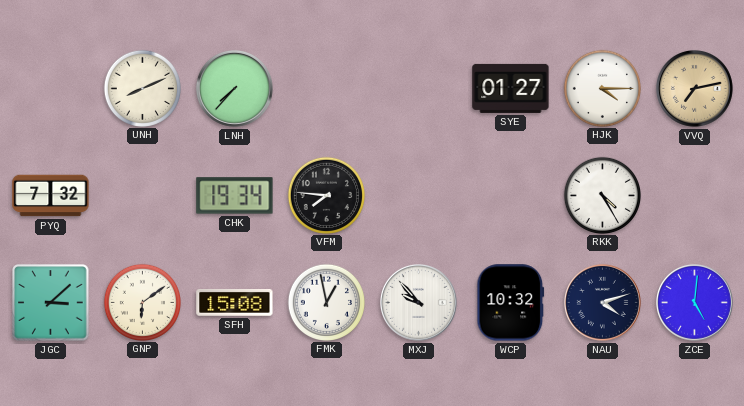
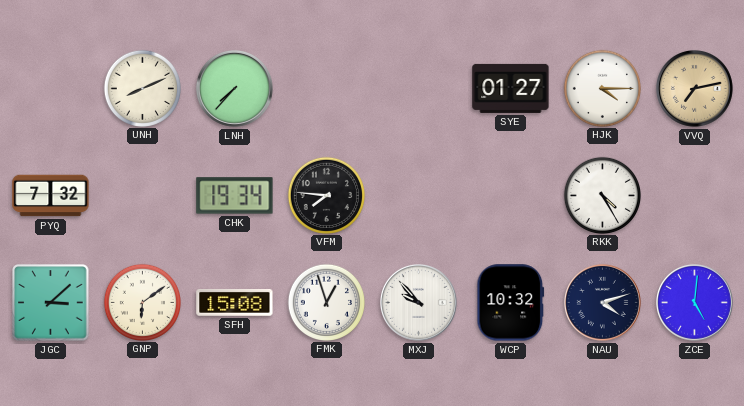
FMK: 12:58 -> 12:57 (326, 302)
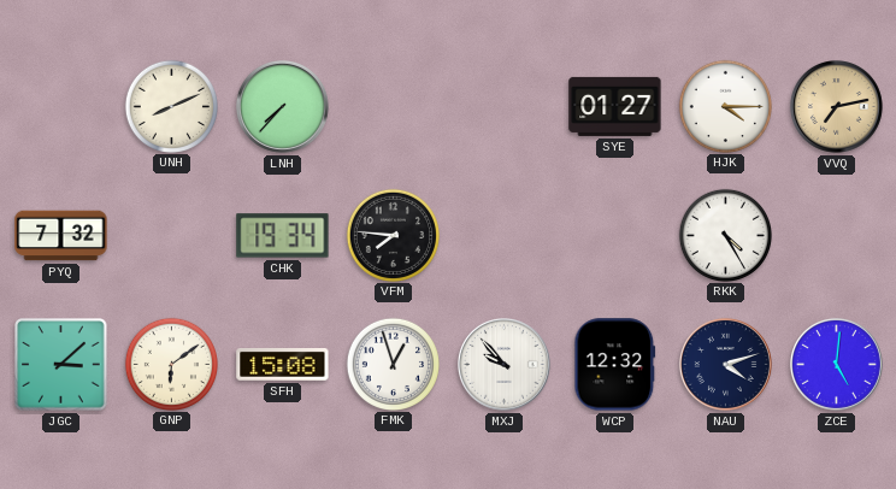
WCP: 10:32 -> 12:32 (615, 365)
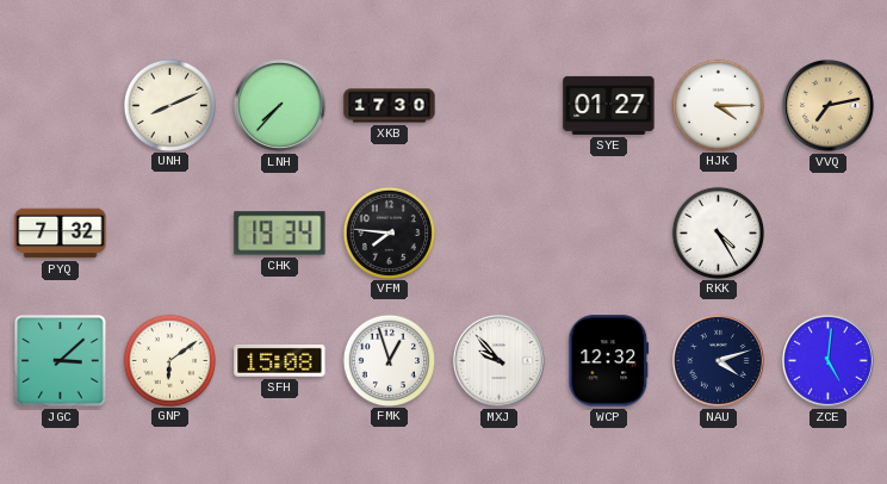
XKB: none -> 17:30 (390, 106)
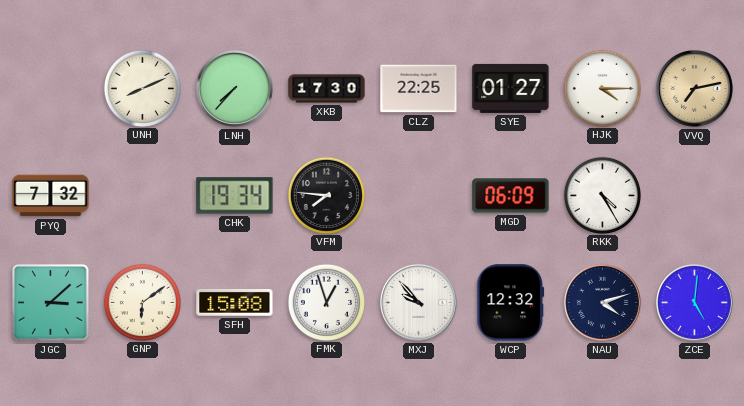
CLZ: none -> 22:25 (419, 89)
MGD: none -> 06:09 (511, 196)
